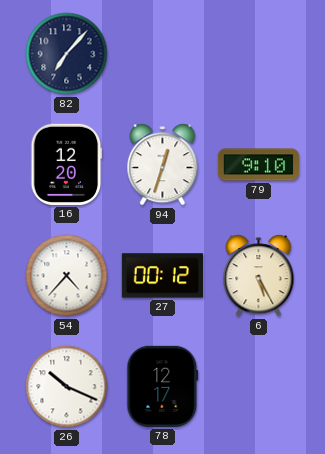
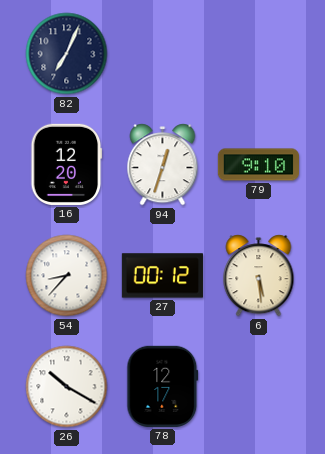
82: 7:07 -> 7:04 (67, 54)
54: 4:37 -> 8:37 (67, 276)
6: 5:25 -> 5:29 (259, 276)
26: 10:19 -> 10:20 (67, 387)
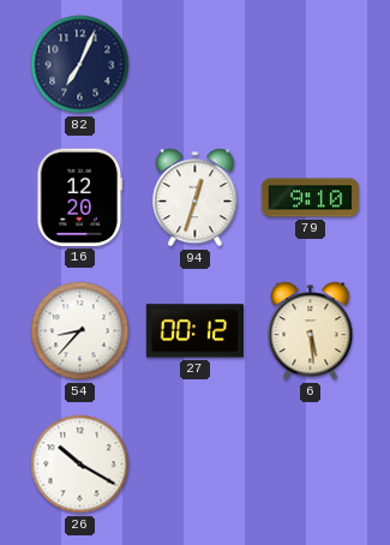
78: 12:17 -> none (163, 386)
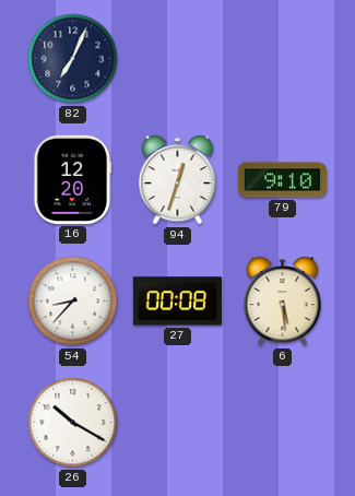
27: 00:12 -> 00:08 (177, 302)
